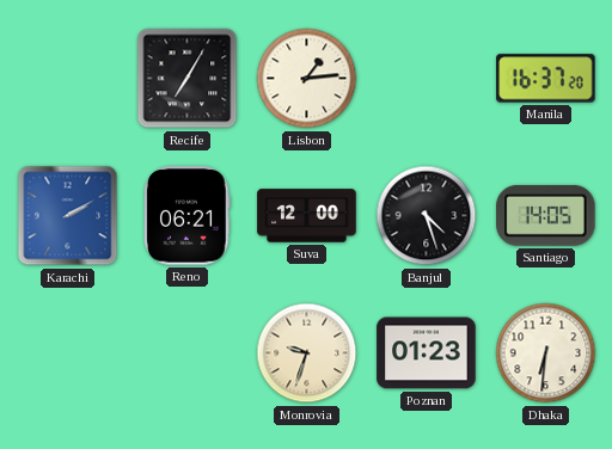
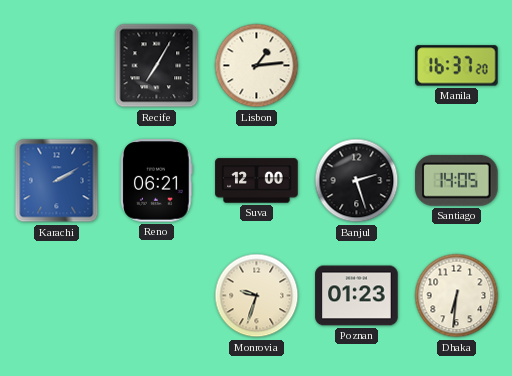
Banjul: 4:27 -> 2:27 (357, 181)
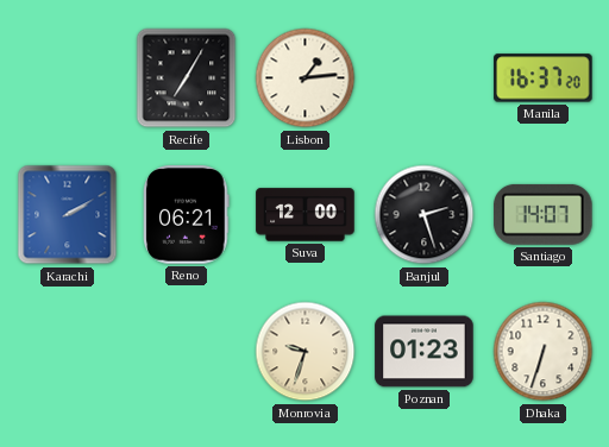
Santiago: 14:05 -> 14:07 (544, 214)
Dhaka: 6:31 -> 6:33 (544, 352)
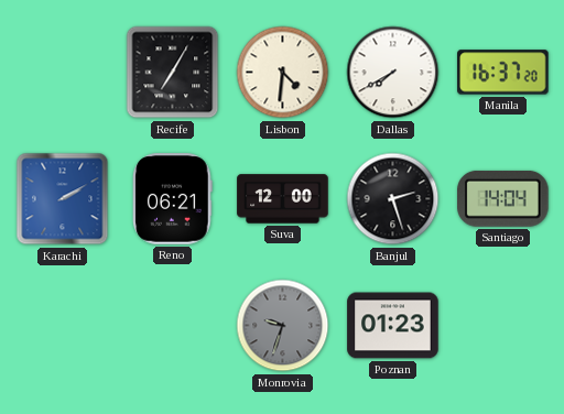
Lisbon: 1:14 -> 4:31 (283, 73)
Dallas: none -> 7:40 (393, 73)
Santiago: 14:07 -> 14:04 (503, 198)
Monrovia dial: cream -> grey (283, 326)
Dhaka: 6:33 -> none (544, 352)
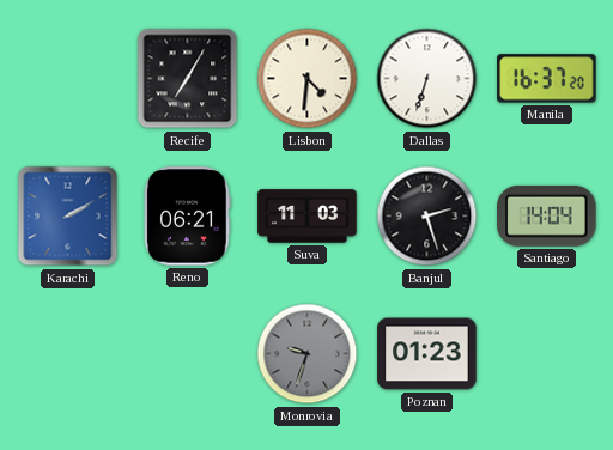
Dallas: 7:40 -> 6:33 (427, 79)
Suva: 12:00 -> 11:03 (308, 217)
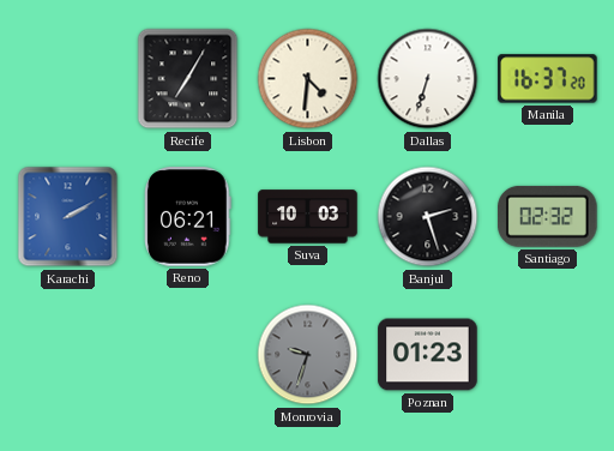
Suva: 11:03 -> 10:03 (308, 217)
Santiago: 14:04 -> 02:32 (548, 216)
